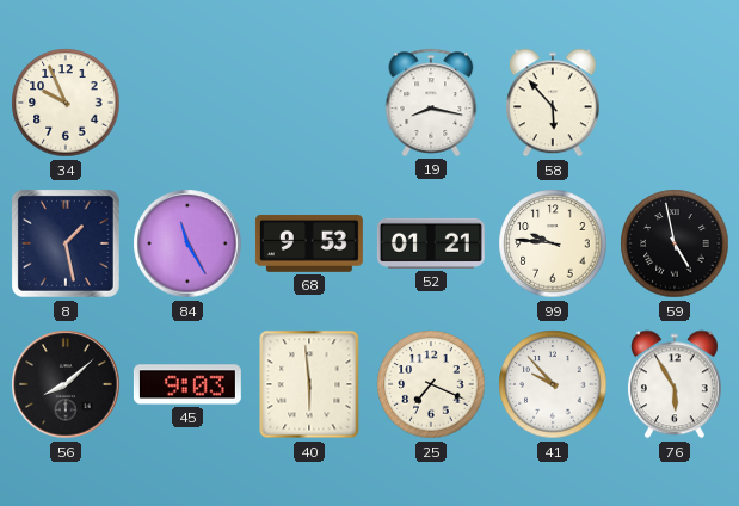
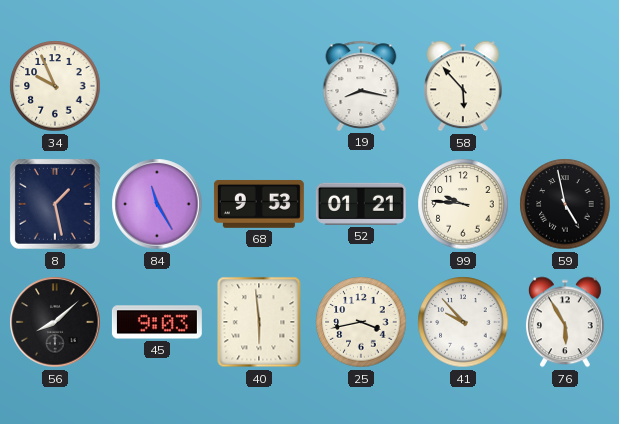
25: 7:19 -> 3:43 (361, 322)
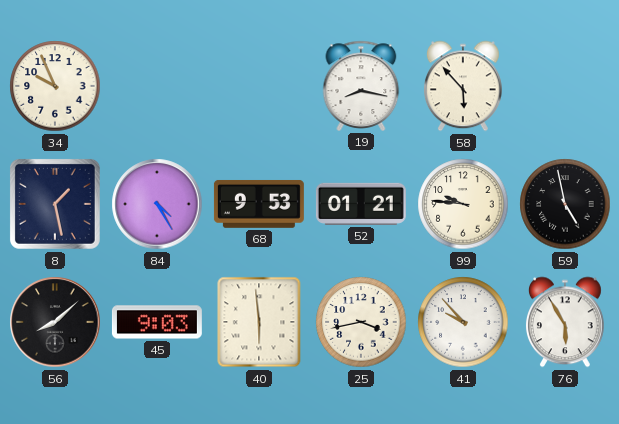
84: 11:25 -> 4:25 (157, 204)
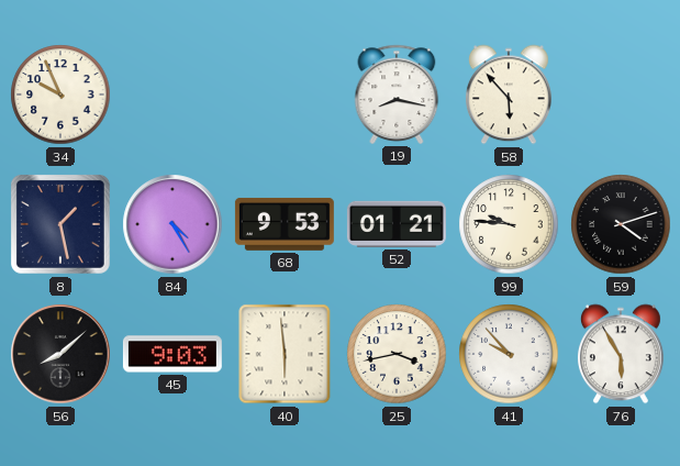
59: 4:58 -> 4:12 (621, 224)
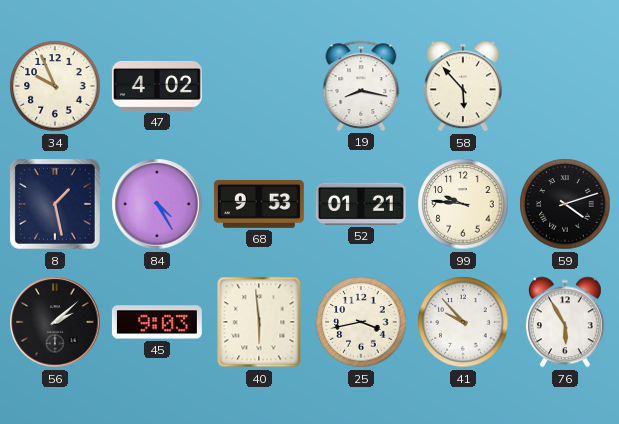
47: none -> 4:02 (157, 86)
56: 8:08 -> 2:08 (55, 322)
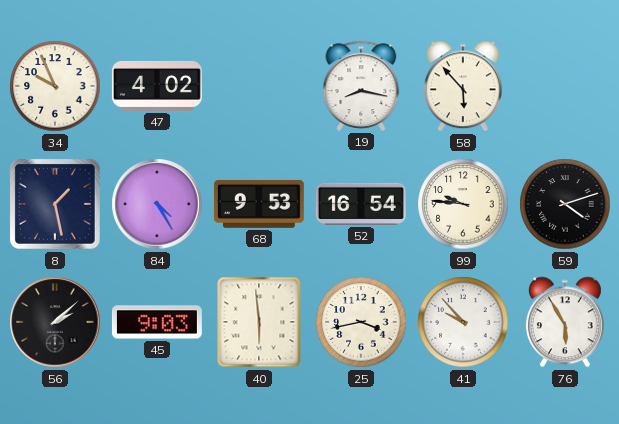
52: 01:21 -> 16:54 (361, 204)
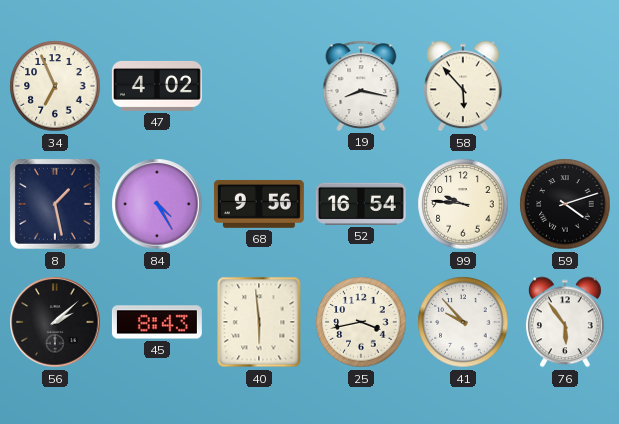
34: 9:56 -> 6:56 (55, 86)
68: 9:53 -> 9:56 (259, 204)
45: 9:03 -> 8:43 (157, 322)
76: 5:55 -> 5:54 (565, 322)
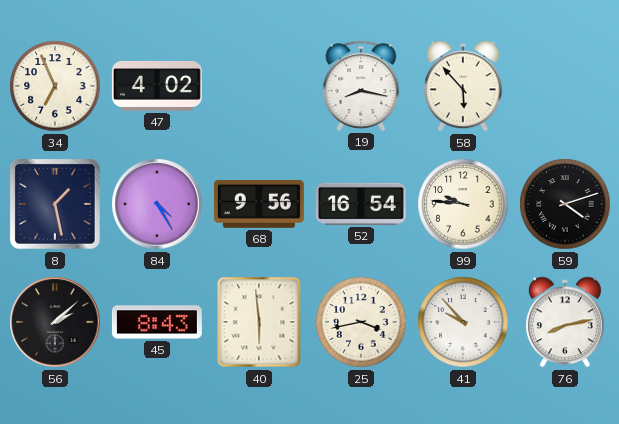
76: 5:54 -> 8:13 (565, 322)
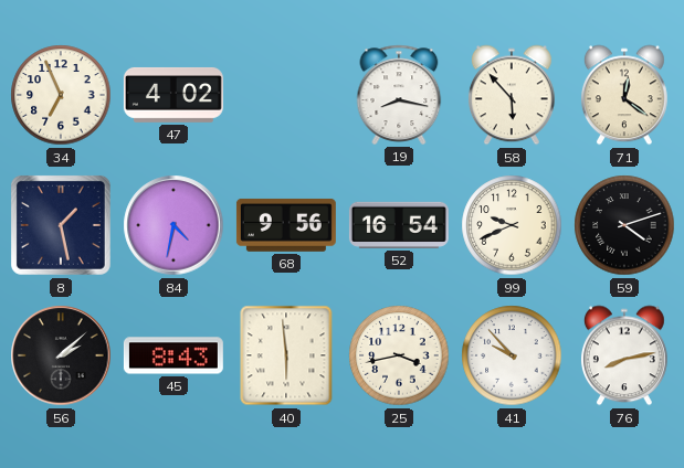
71: none -> 12:21 (624, 95)
84: 4:25 -> 4:32 (173, 225)
99: 9:46 -> 9:41 (512, 225)
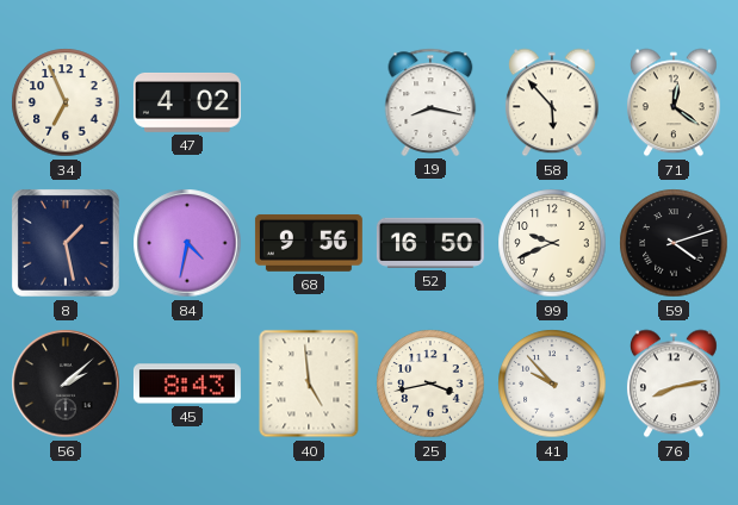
52: 16:54 -> 16:50 (430, 243)
40: 5:59 -> 4:59 (309, 384)
